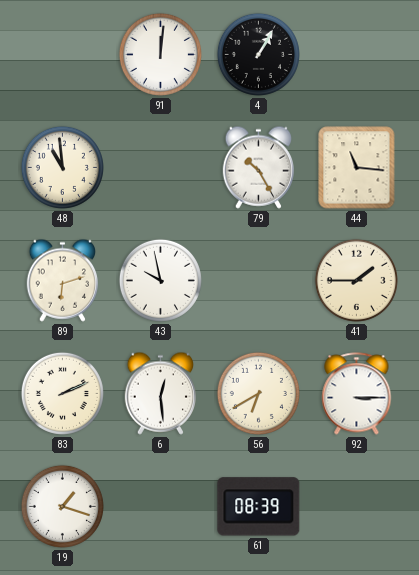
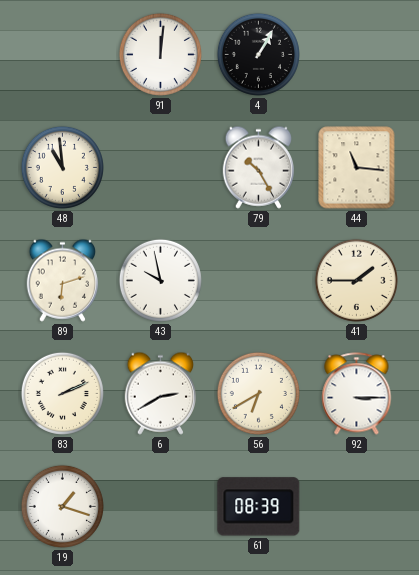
6: 12:29 -> 2:40 (160, 393)
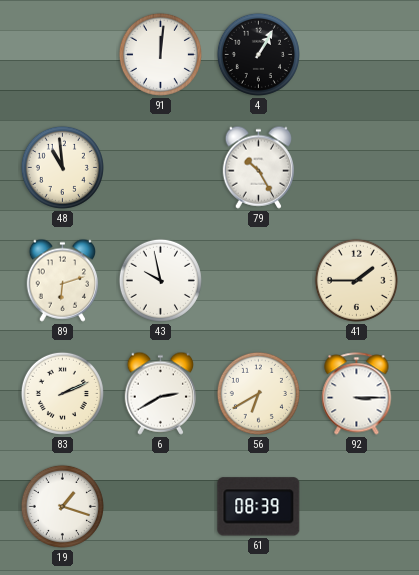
44: 11:16 -> none (357, 168)
